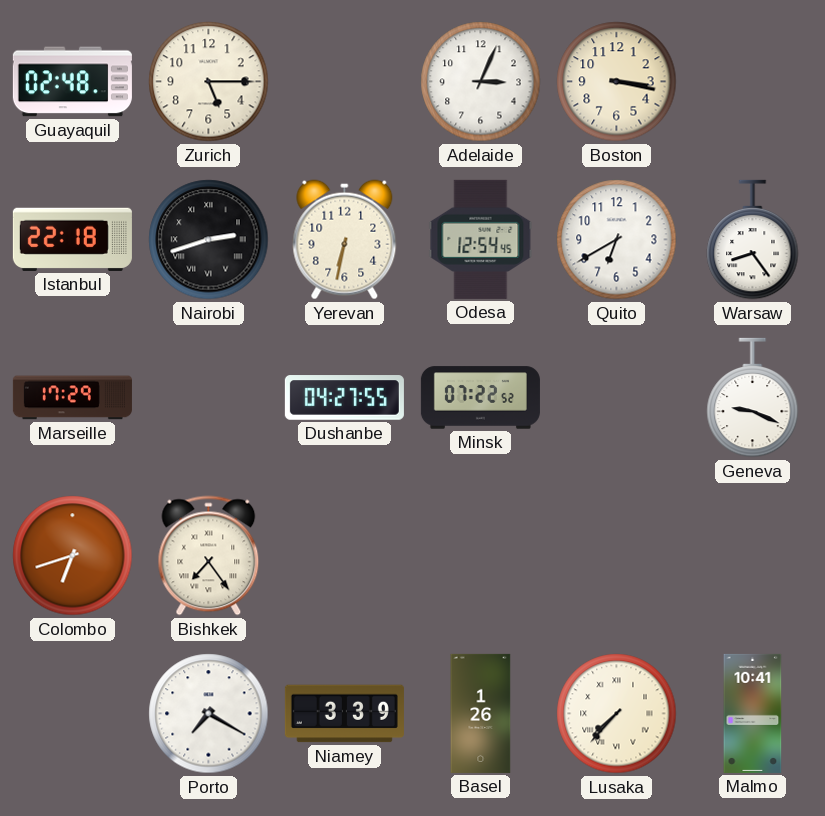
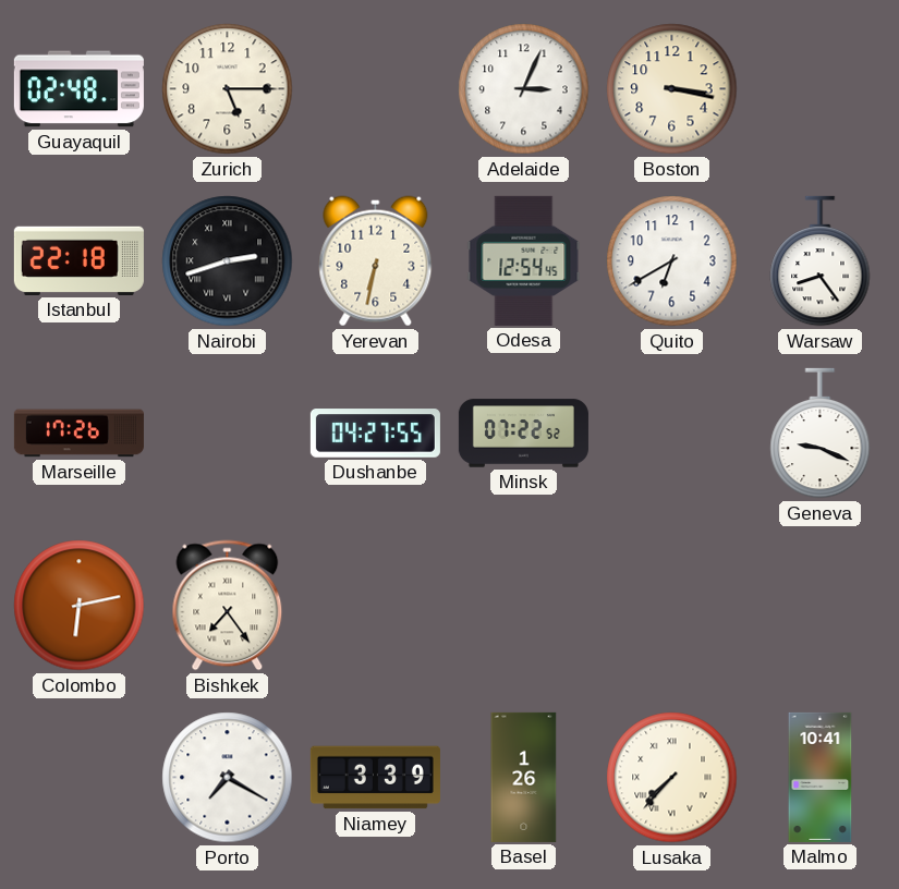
Marseille: 17:29 -> 17:26 (78, 434)
Colombo: 6:42 -> 6:13 (80, 606)
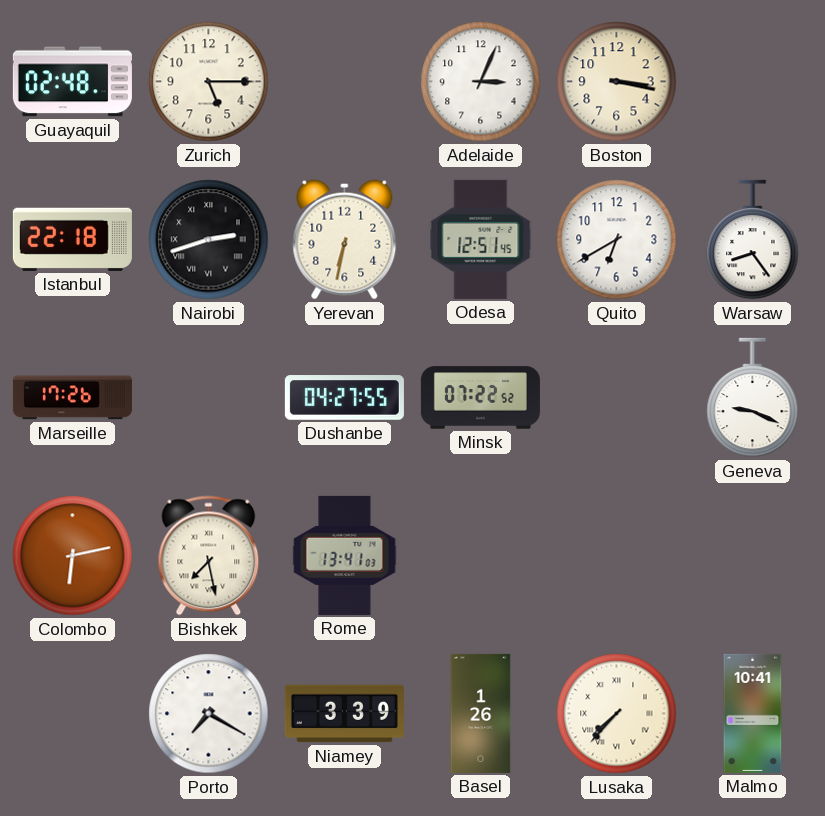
Odesa: 12:54 -> 12:51 (481, 239)
Bishkek: 7:24 -> 7:28 (209, 556)
Rome: none -> 13:41 (345, 555)
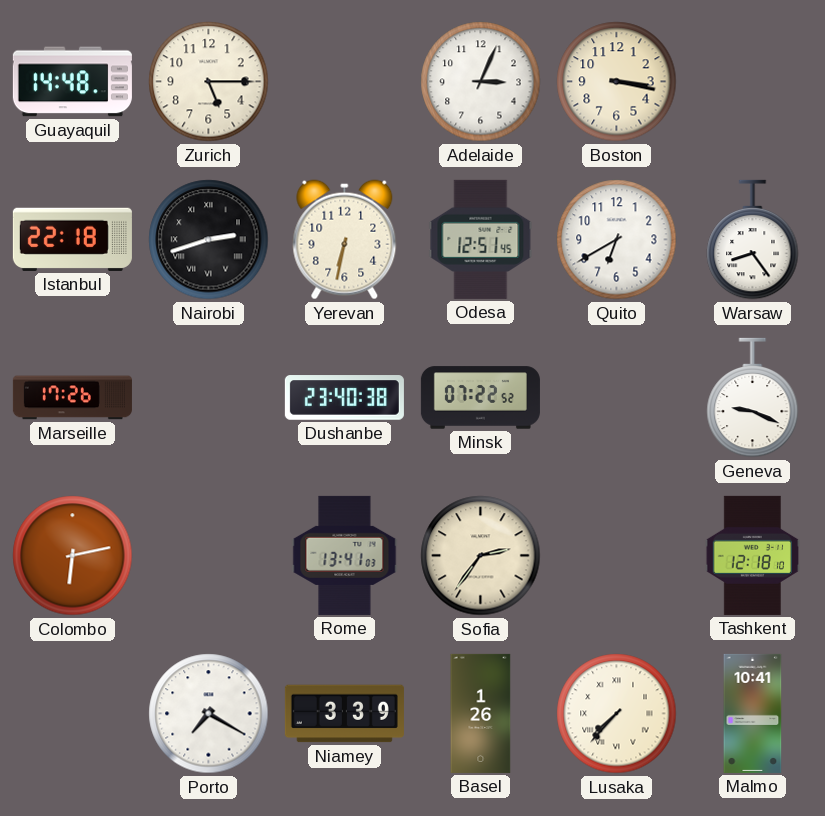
Guayaquil: 02:48 -> 14:48 (72, 82)
Dushanbe: 04:27 -> 23:40 (344, 398)
Bishkek: 7:28 -> none (209, 556)
Sofia: none -> 2:36 (481, 556)
Tashkent: none -> 12:18 (752, 555)
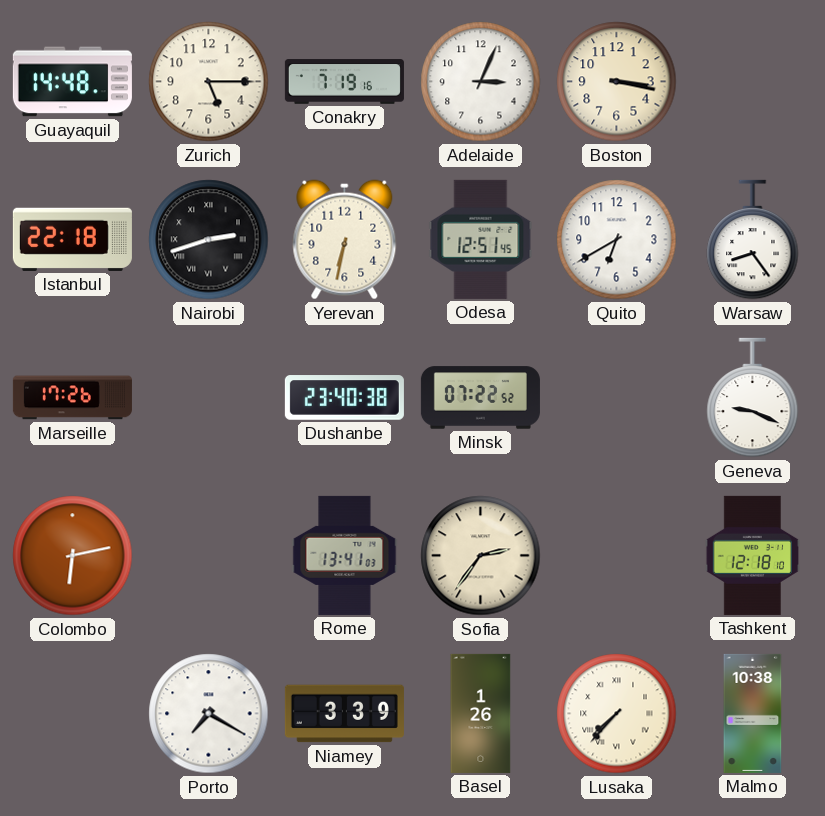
Conakry: none -> 7:19 (344, 82)
Malmo: 10:41 -> 10:38 (753, 713)
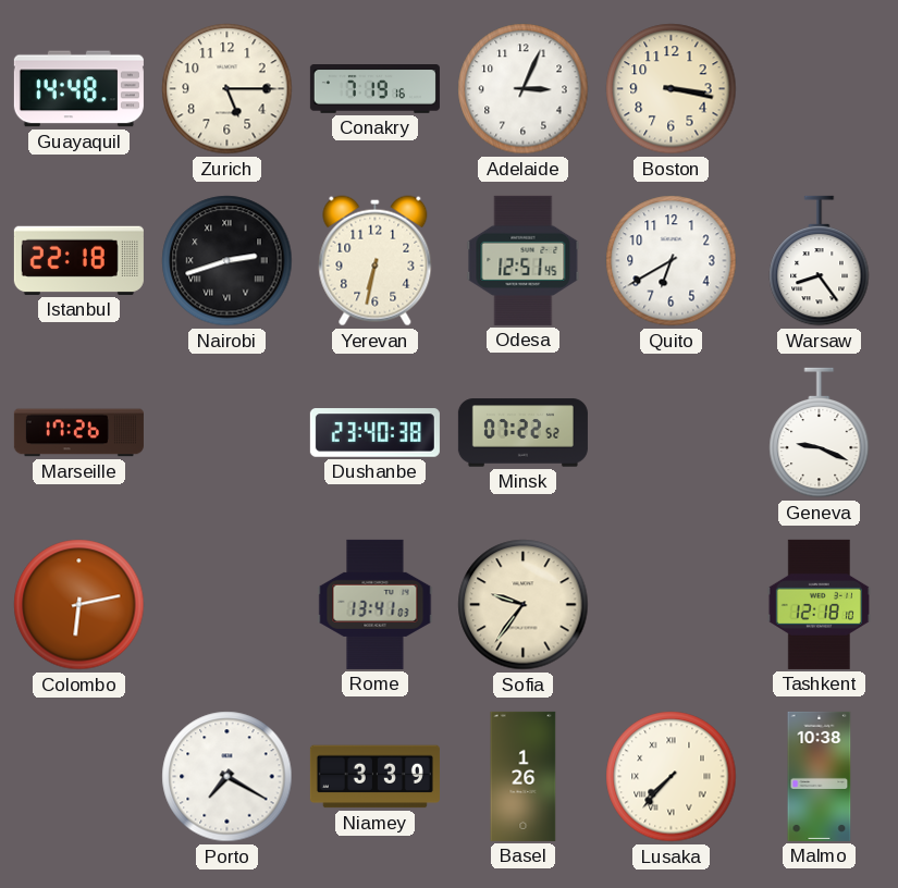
Sofia: 2:36 -> 9:36 (524, 605)
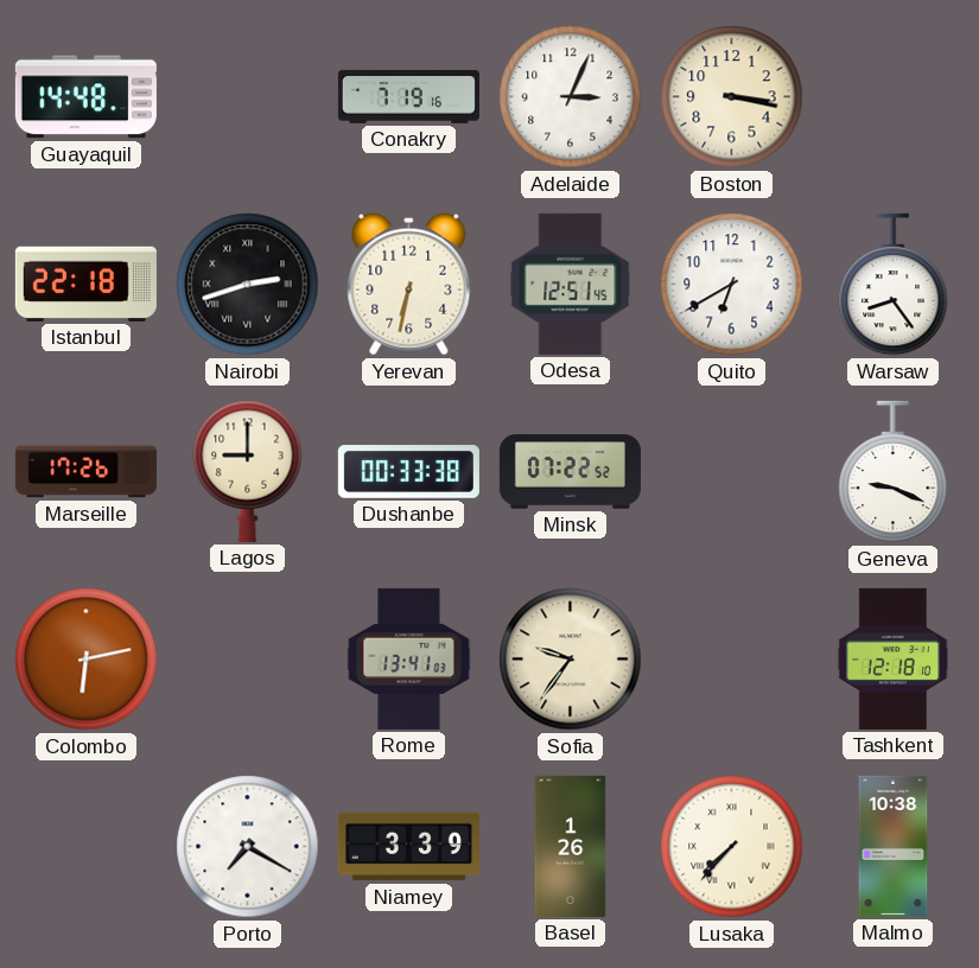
Zurich: 5:15 -> none (227, 89)
Lagos: none -> 9:00 (248, 471)
Dushanbe: 23:40 -> 00:33 (408, 472)
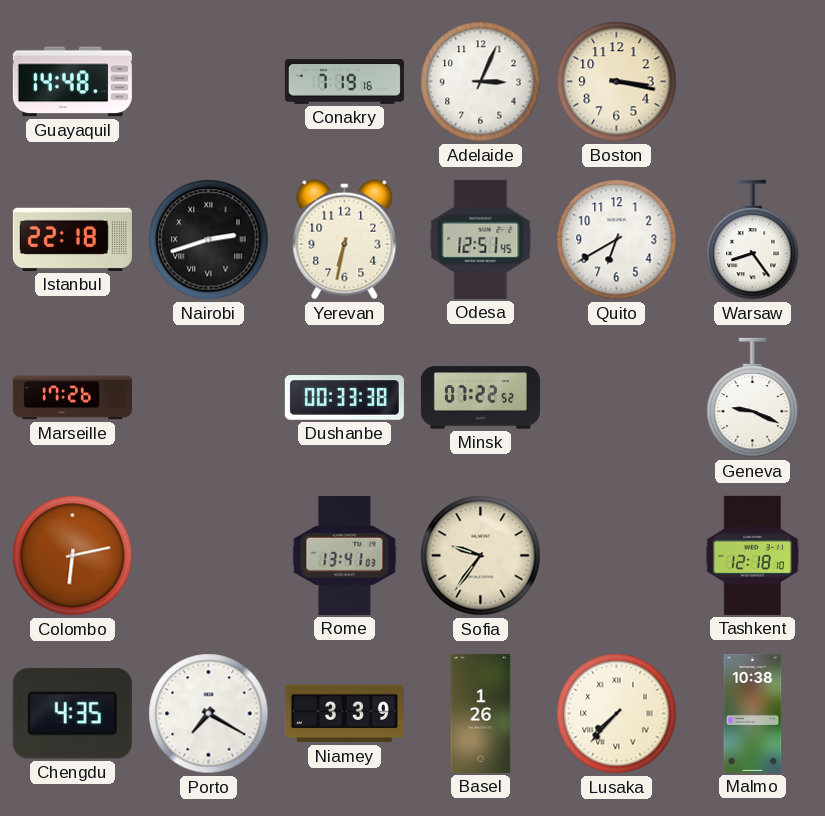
Lagos: 9:00 -> none (248, 471)
Chengdu: none -> 4:35 (72, 714)
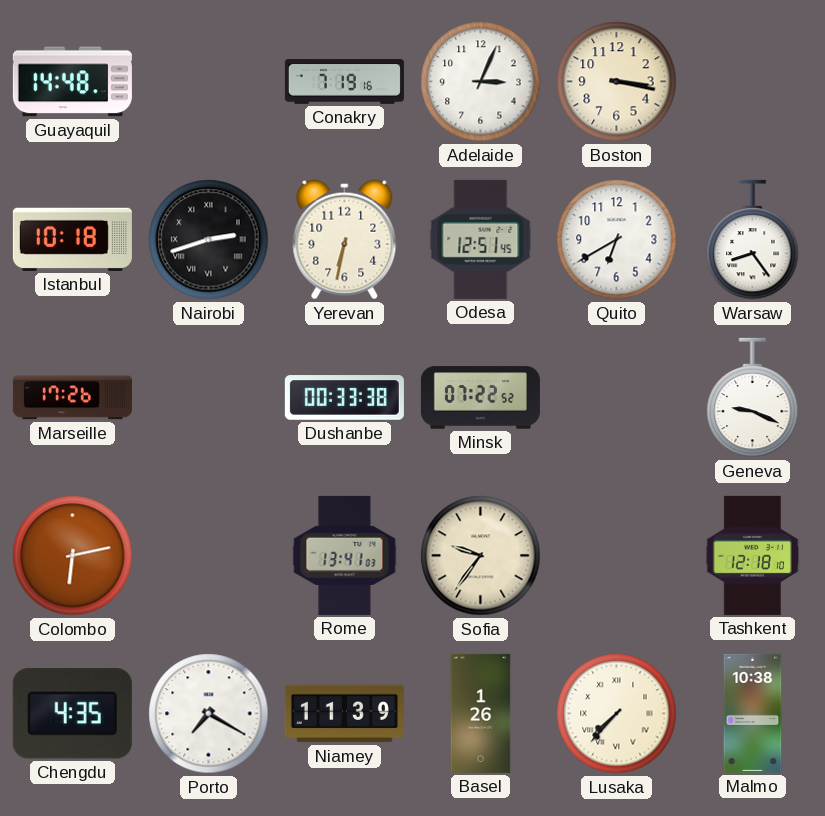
Istanbul: 22:18 -> 10:18 (72, 239)
Niamey: 3:39 -> 11:39 (344, 714)
